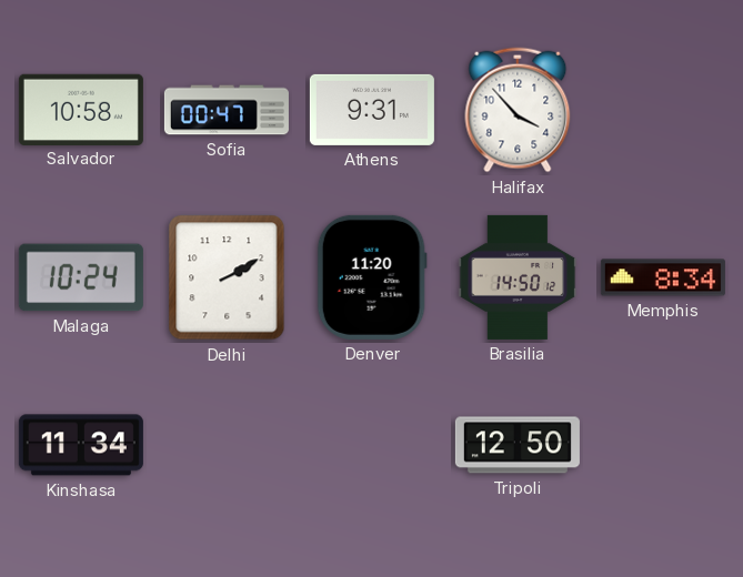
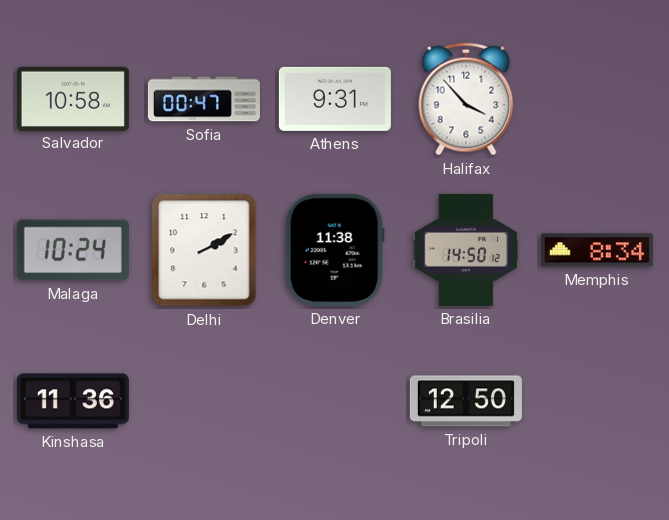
Denver: 11:20 -> 11:38 (335, 250)
Kinshasa: 11:34 -> 11:36 (73, 401)
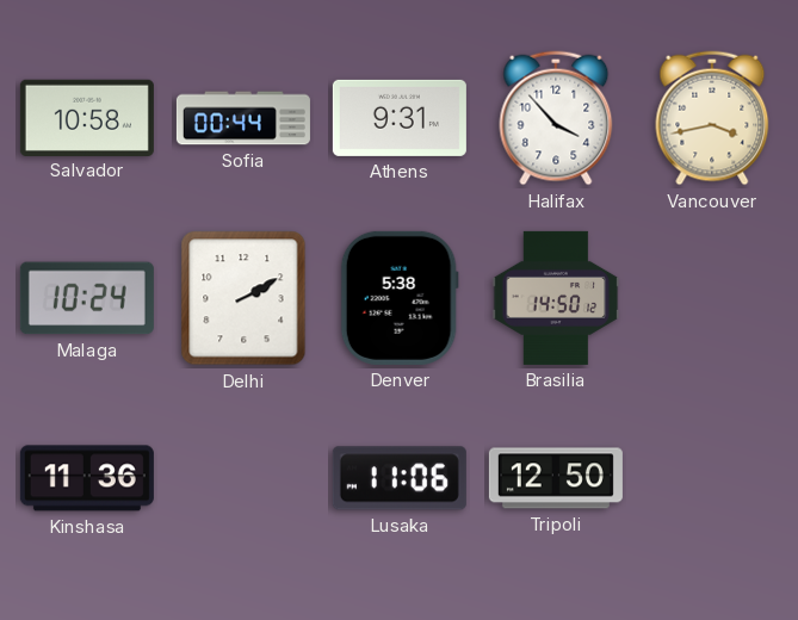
Sofia: 00:47 -> 00:44 (243, 118)
Vancouver: none -> 3:43 (712, 118)
Denver: 11:38 -> 5:38 (400, 298)
Memphis: 8:34 -> none (597, 250)
Lusaka: none -> 11:06 (400, 478)
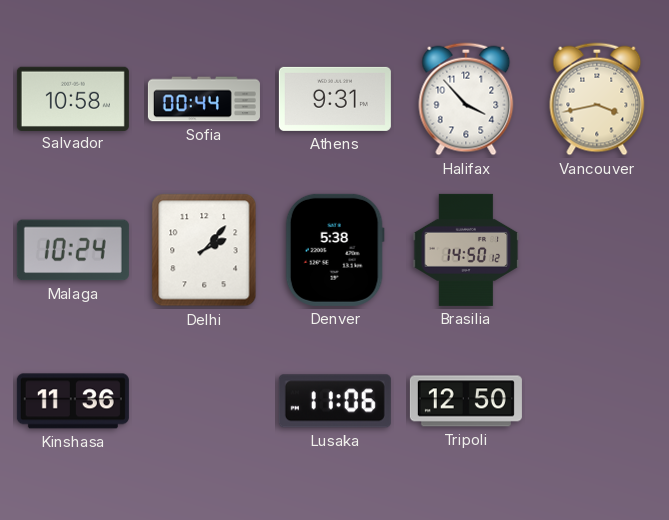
Delhi: 2:10 -> 2:07 (204, 250)
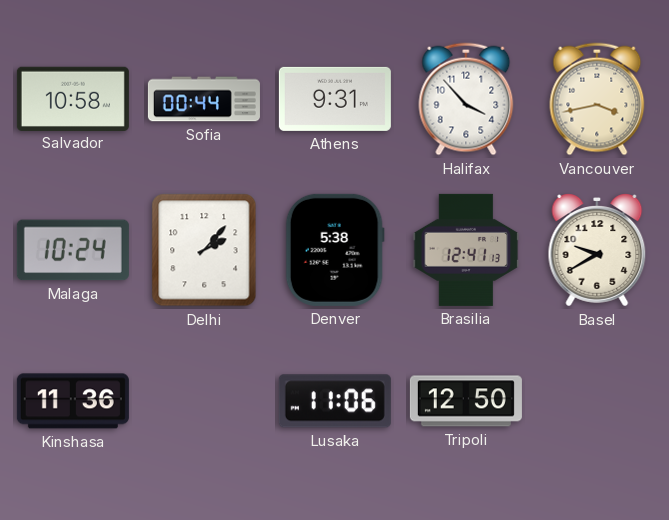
Brasilia: 14:50 -> 12:41 (466, 250)
Basel: none -> 9:40 (597, 250)
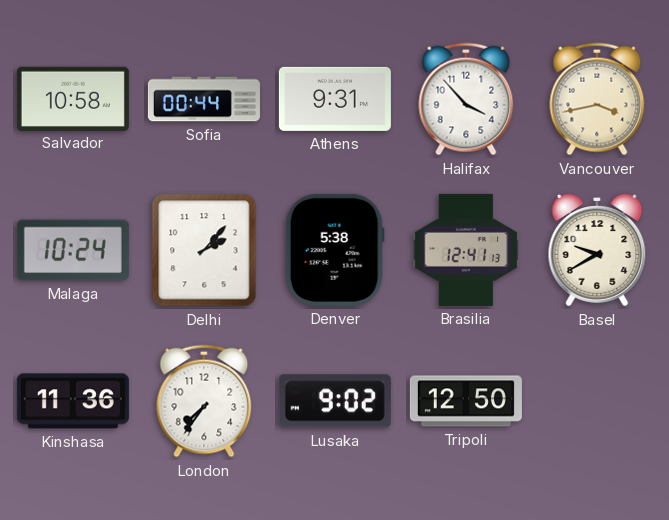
London: none -> 7:36 (204, 401)
Lusaka: 11:06 -> 9:02 (335, 401)
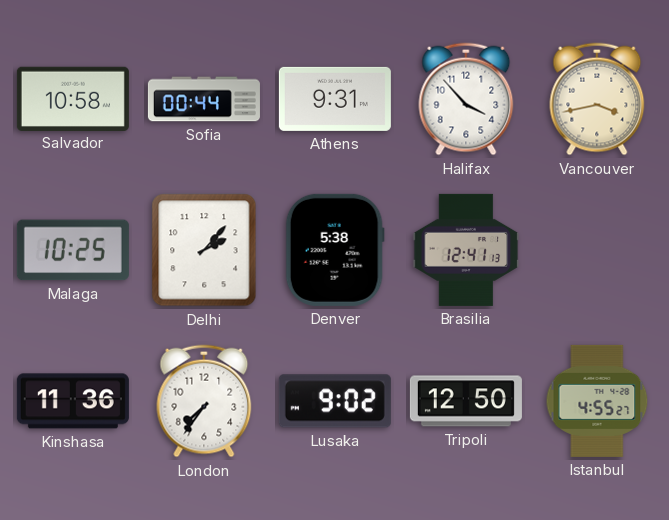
Malaga: 10:24 -> 10:25 (73, 250)
Basel: 9:40 -> none (597, 250)
Istanbul: none -> 4:55 (597, 401)
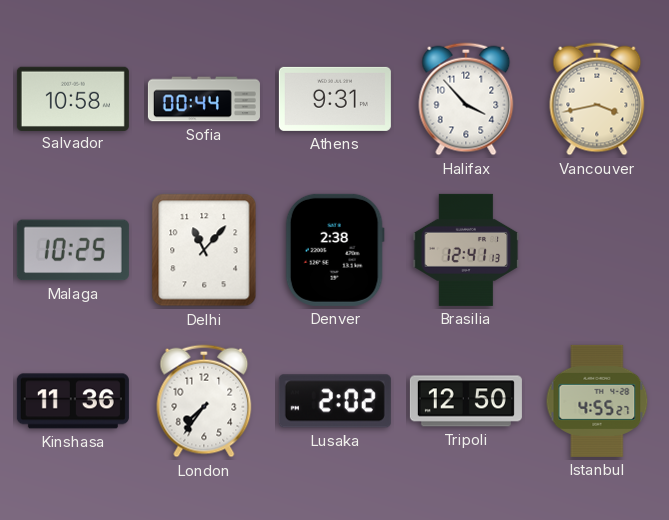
Delhi: 2:07 -> 11:07 (204, 250)
Denver: 5:38 -> 2:38 (335, 250)
Lusaka: 9:02 -> 2:02 (335, 401)
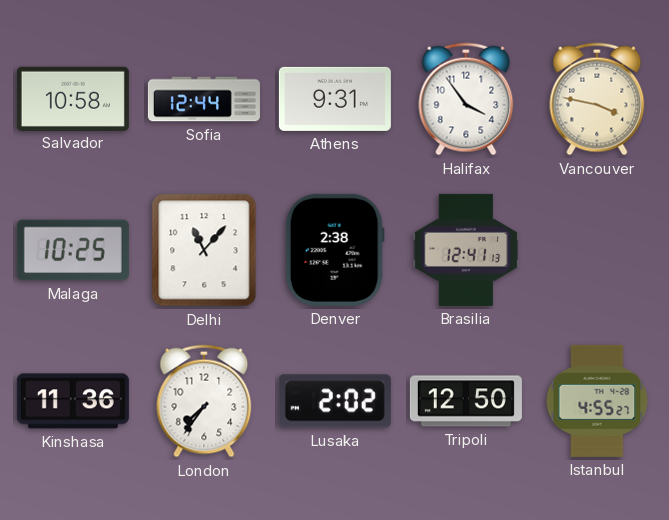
Sofia: 00:44 -> 12:44 (204, 99)
Halifax: 3:53 -> 3:54 (466, 99)
Vancouver: 3:43 -> 3:47 (597, 99)
